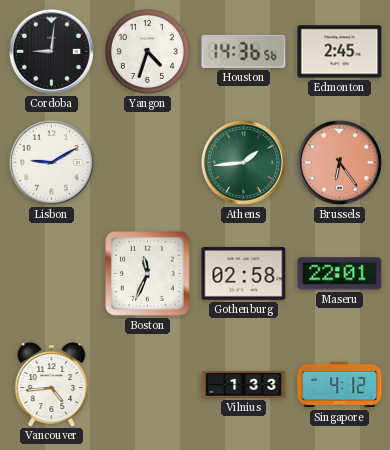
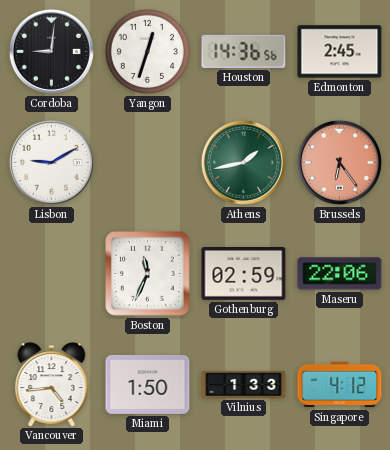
Yangon: 4:33 -> 12:33 (147, 51)
Athens: 1:44 -> 1:43 (243, 162)
Gothenburg: 02:58 -> 02:59 (244, 274)
Maseru: 22:01 -> 22:06 (340, 274)
Miami: none -> 1:50 (148, 384)
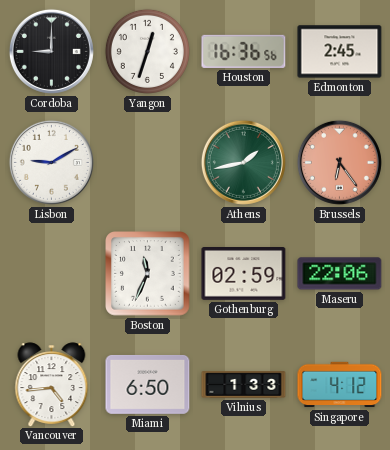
Cordoba: 9:01 -> 9:00 (51, 51)
Houston: 14:36 -> 16:36 (244, 51)
Miami: 1:50 -> 6:50 (148, 384)
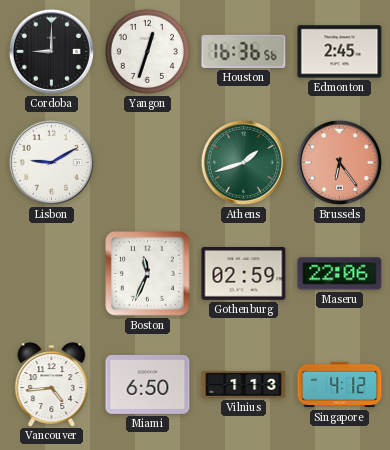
Athens: 1:43 -> 1:42 (243, 162)
Vilnius: 1:33 -> 1:13 (244, 385)
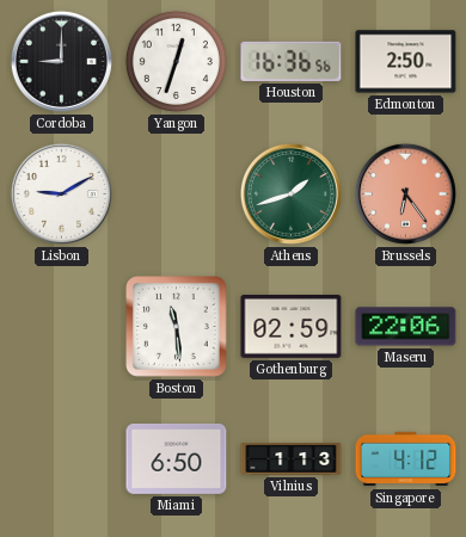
Edmonton: 2:45 -> 2:50 (406, 62)
Boston: 11:34 -> 11:29 (177, 327)
Vancouver: 4:44 -> none (52, 384)
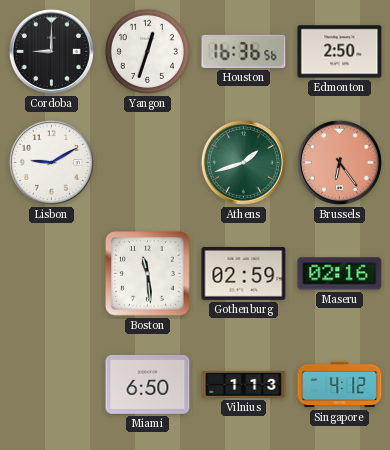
Maseru: 22:06 -> 02:16 (340, 274)
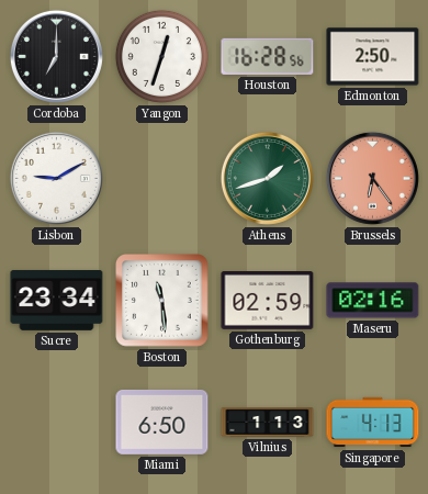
Cordoba: 9:00 -> 7:00 (56, 56)
Houston: 16:36 -> 16:28 (268, 56)
Sucre: none -> 23:34 (57, 301)
Singapore: 4:12 -> 4:13 (373, 423)
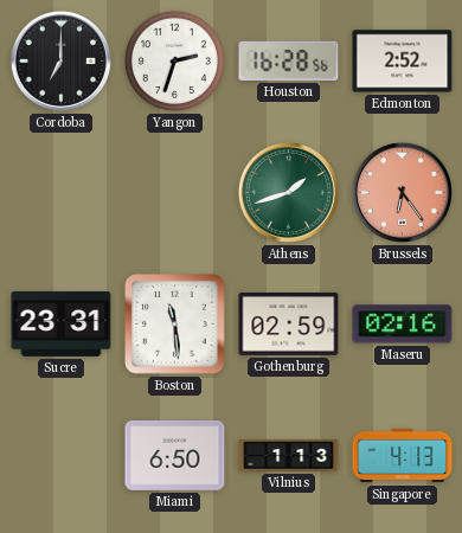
Yangon: 12:33 -> 2:33 (174, 60)
Edmonton: 2:50 -> 2:52 (403, 62)
Lisbon: 9:10 -> none (56, 178)
Sucre: 23:34 -> 23:31 (62, 325)
